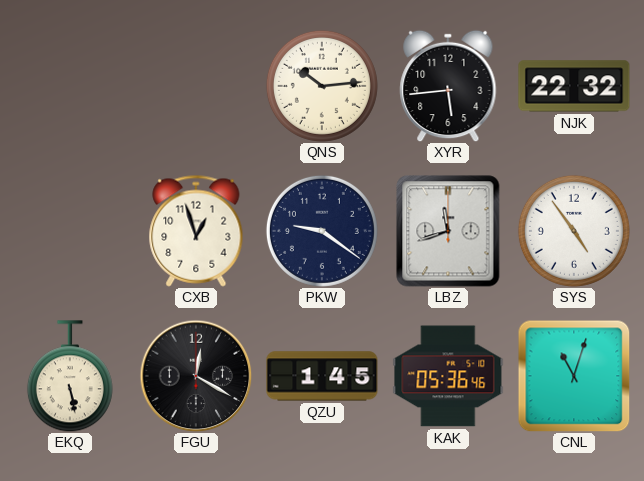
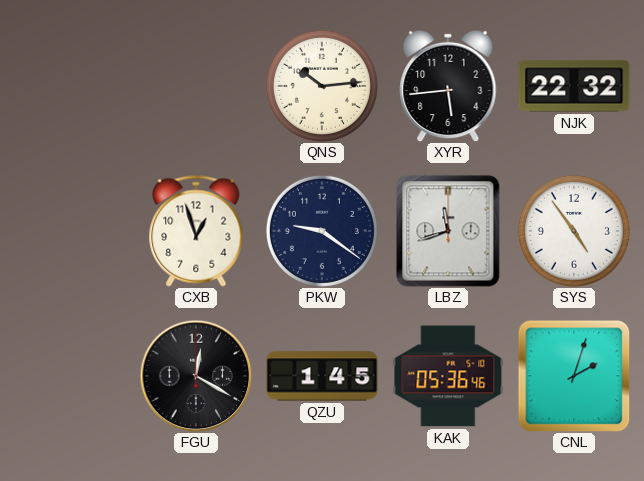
EKQ: 5:28 -> none (70, 376)
CNL: 11:03 -> 2:03 (574, 376)
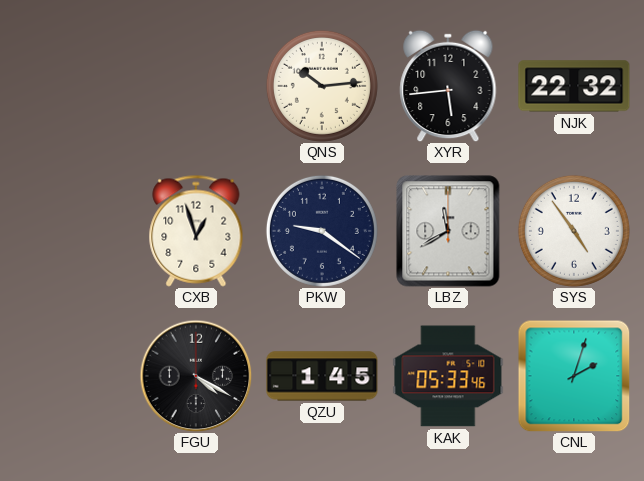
LBZ: 11:42 -> 11:40 (448, 231)
FGU: 12:20 -> 4:20 (196, 376)
KAK: 05:36 -> 05:33 (448, 376)
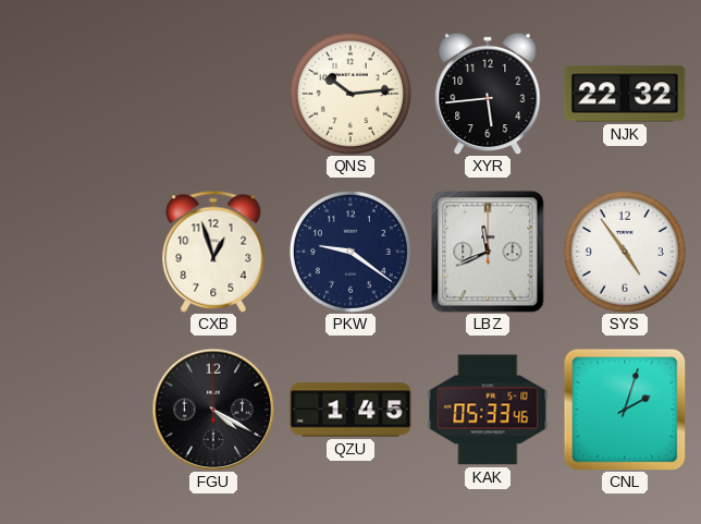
LBZ: 11:40 -> 11:41 (488, 252)
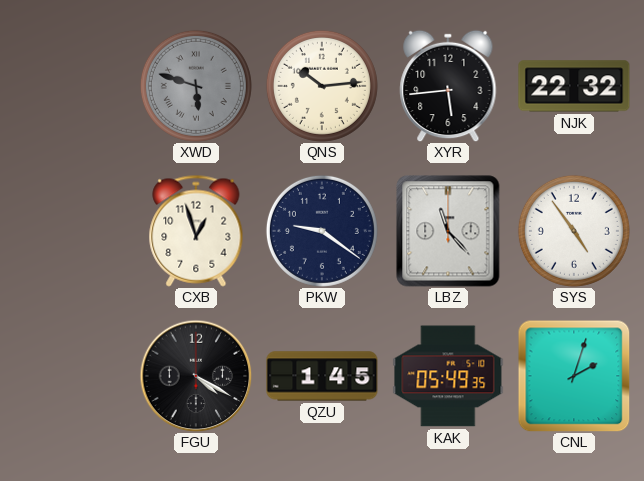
XWD: none -> 5:48 (196, 86)
LBZ: 11:41 -> 11:23 (448, 231)
KAK: 05:33 -> 05:49 (448, 376)
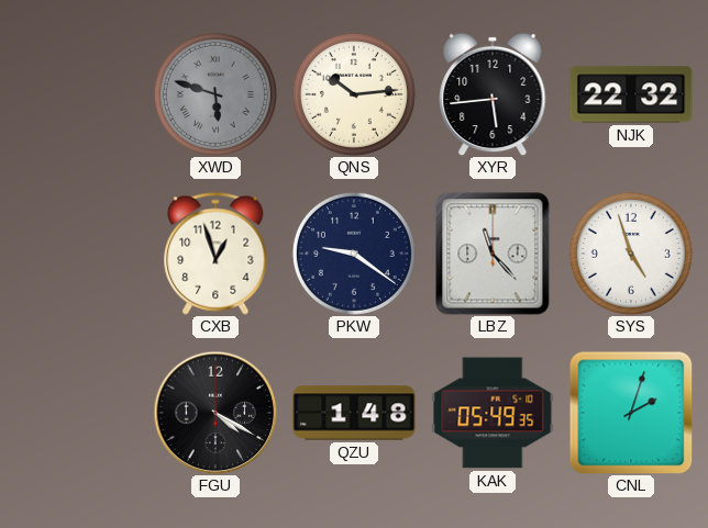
SYS: 4:54 -> 4:57 (631, 254)
QZU: 1:45 -> 1:48 (354, 413)
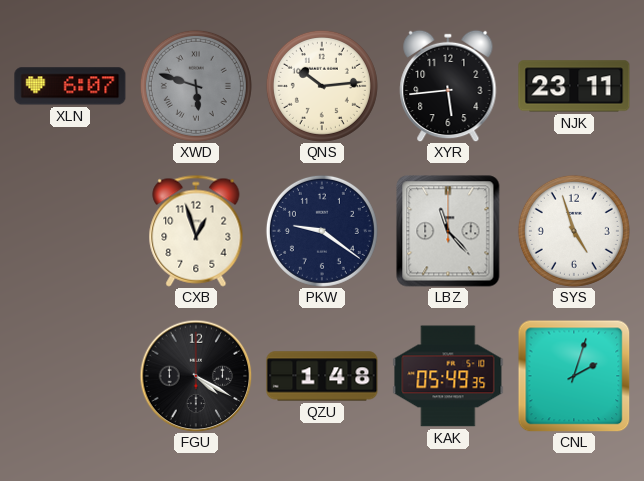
XLN: none -> 6:07 (70, 86)
NJK: 22:32 -> 23:11 (574, 86)
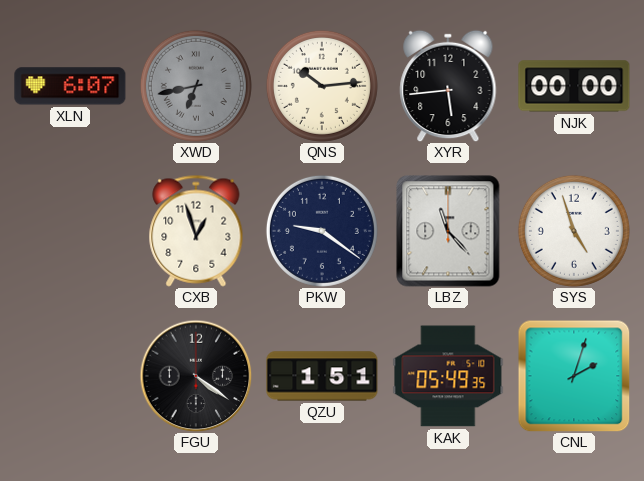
XWD: 5:48 -> 6:43 (196, 86)
NJK: 23:11 -> 00:00 (574, 86)
FGU: 4:20 -> 4:21 (196, 376)
QZU: 1:48 -> 1:51 (322, 376)
